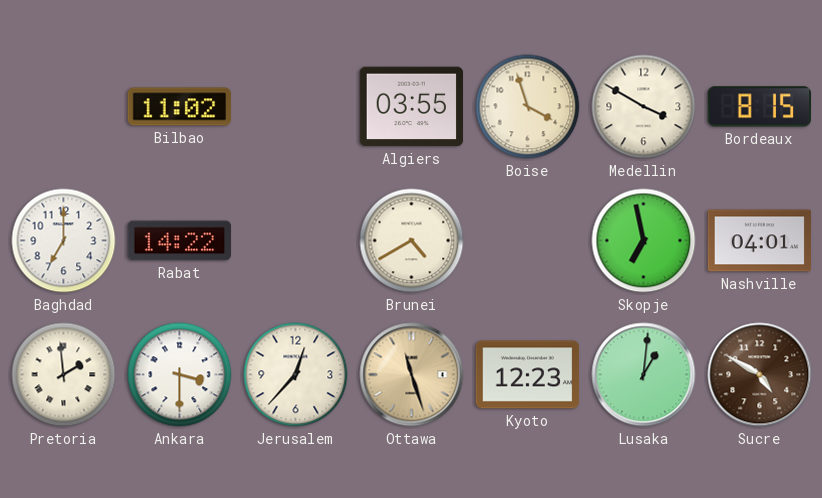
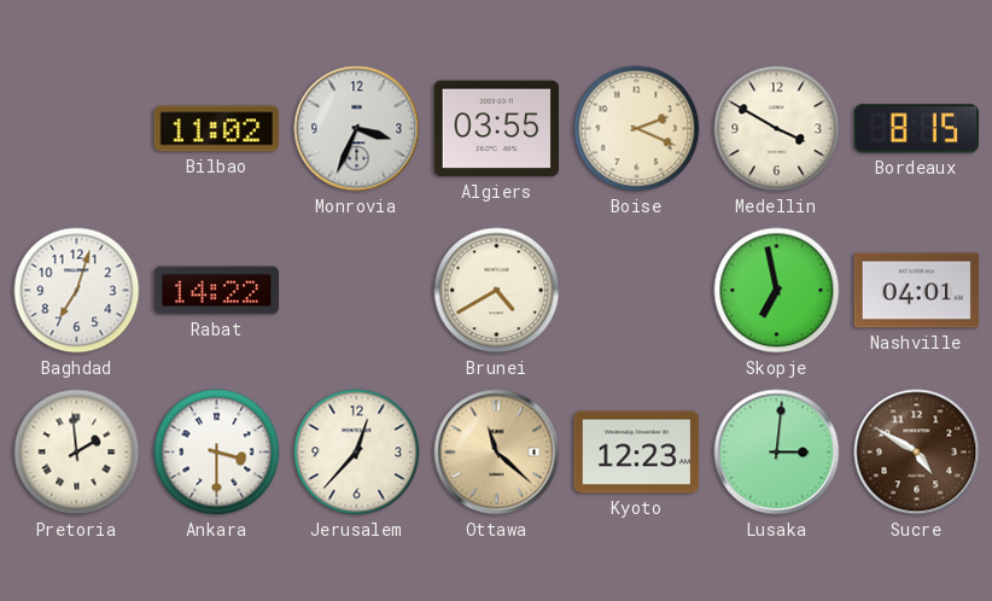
Monrovia: none -> 3:34 (357, 129)
Boise: 3:57 -> 2:19 (637, 129)
Baghdad: 7:00 -> 7:03 (77, 291)
Ottawa: 11:27 -> 11:22 (497, 453)
Lusaka: 1:01 -> 3:01 (777, 453)
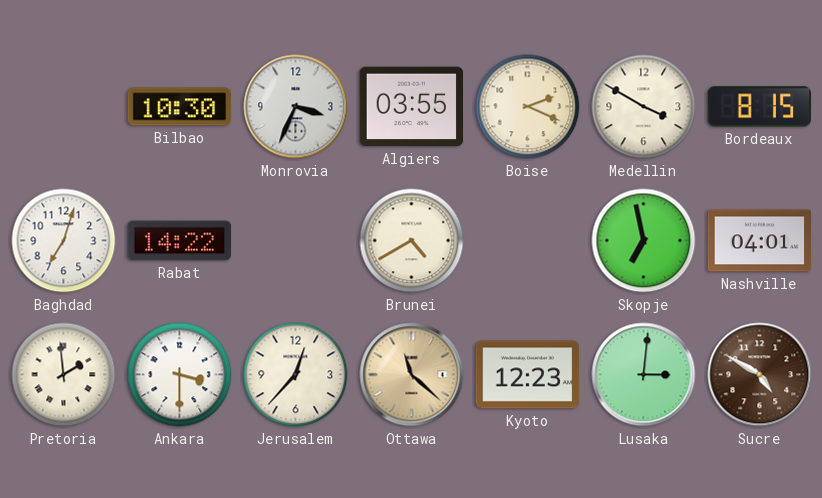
Bilbao: 11:02 -> 10:30 (180, 107)
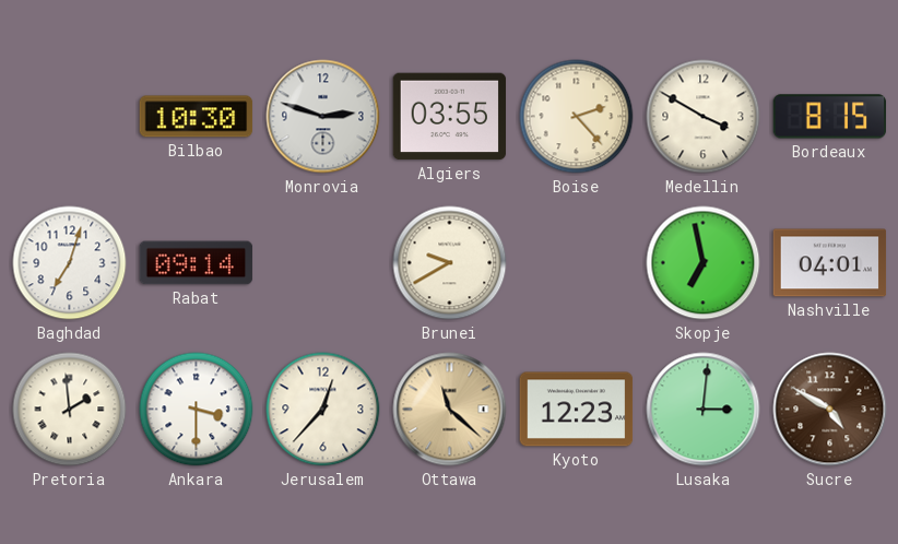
Monrovia: 3:34 -> 2:48 (323, 117)
Boise: 2:19 -> 2:23 (577, 117)
Rabat: 14:22 -> 09:14 (197, 263)
Brunei: 4:40 -> 9:40 (450, 263)
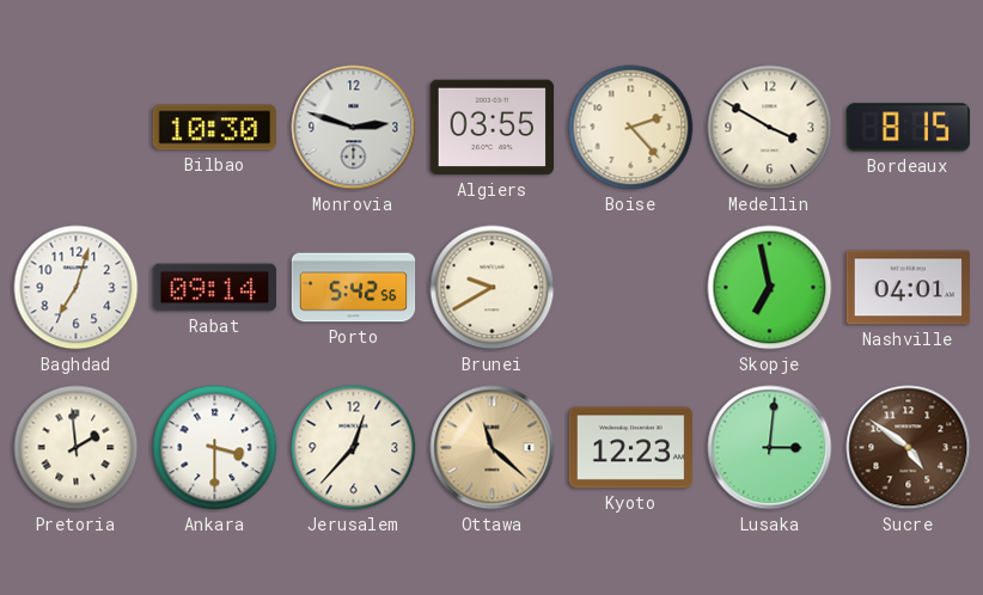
Porto: none -> 5:42 (354, 288)
Sucre: 4:50 -> 4:51 (909, 448)
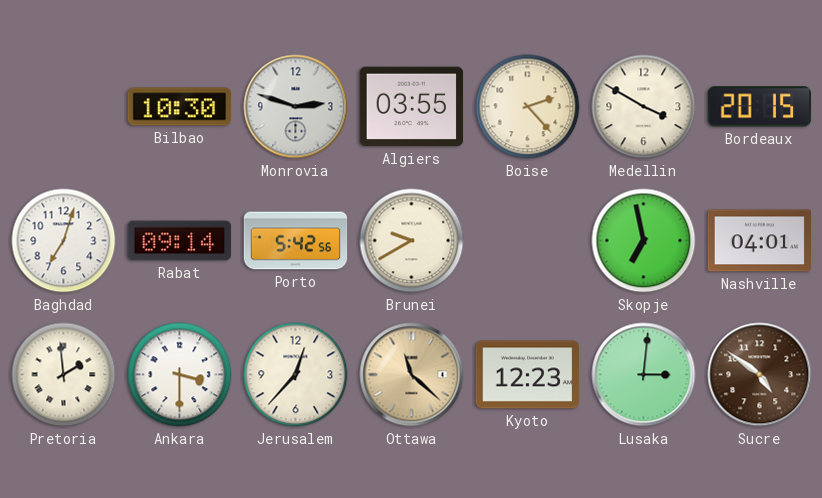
Bordeaux: 8:15 -> 20:15 (760, 107)
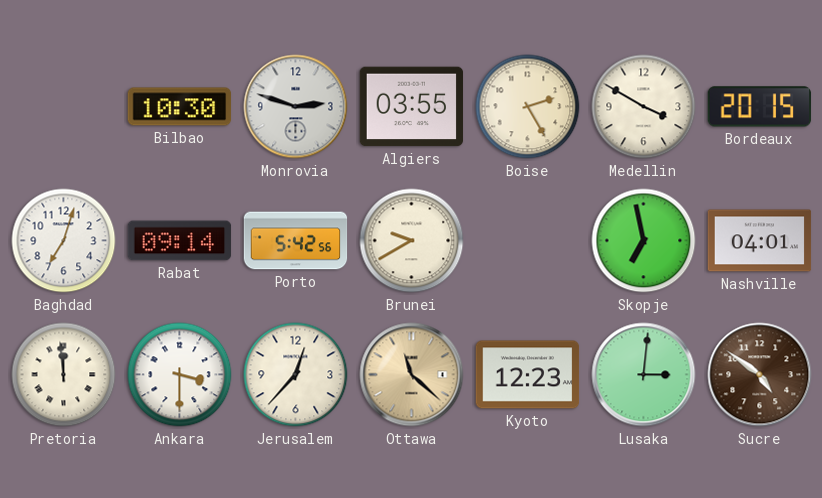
Boise: 2:23 -> 2:25 (528, 107)
Pretoria: 1:59 -> 11:59 (64, 375)
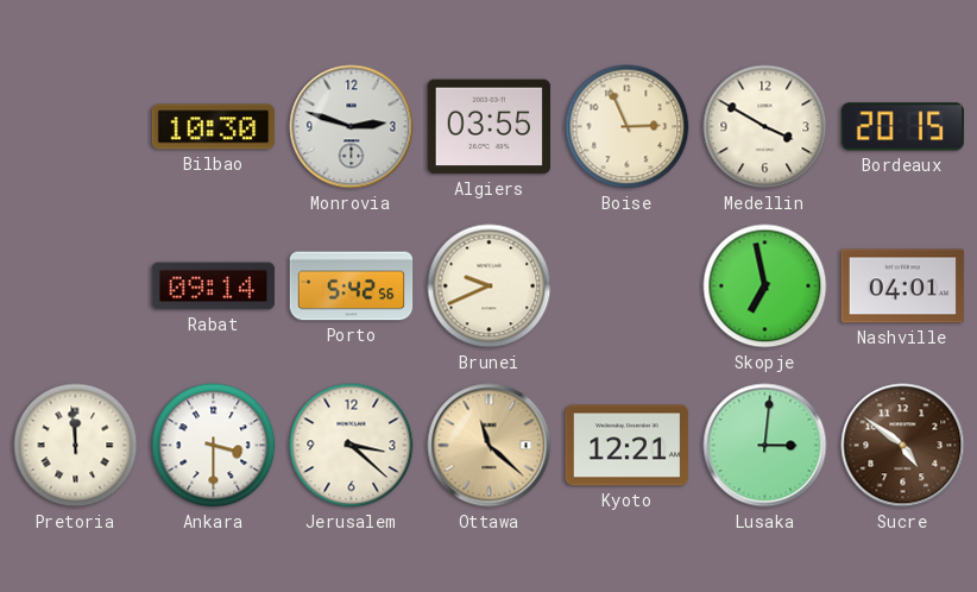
Boise: 2:25 -> 2:56 (628, 127)
Baghdad: 7:03 -> none (64, 241)
Brunei: 9:40 -> 9:41 (490, 286)
Jerusalem: 12:37 -> 3:22 (352, 446)
Kyoto: 12:23 -> 12:21 (628, 446)
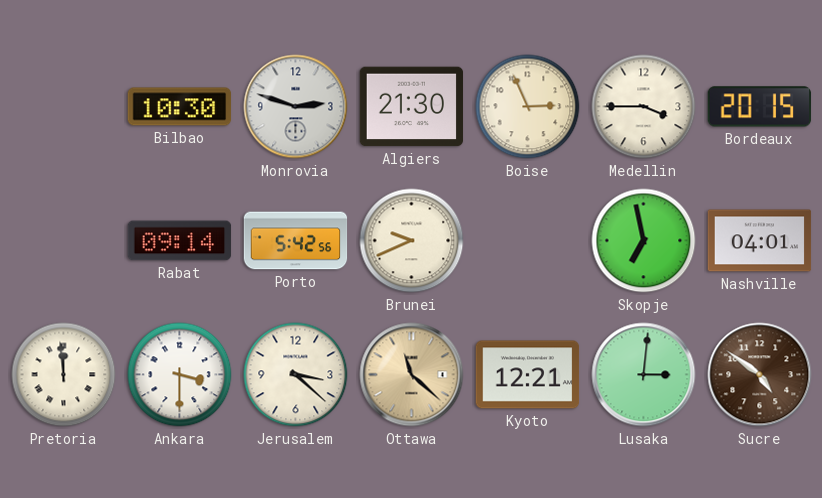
Algiers: 03:55 -> 21:30 (412, 107)
Medellin: 3:50 -> 3:45 (644, 107)
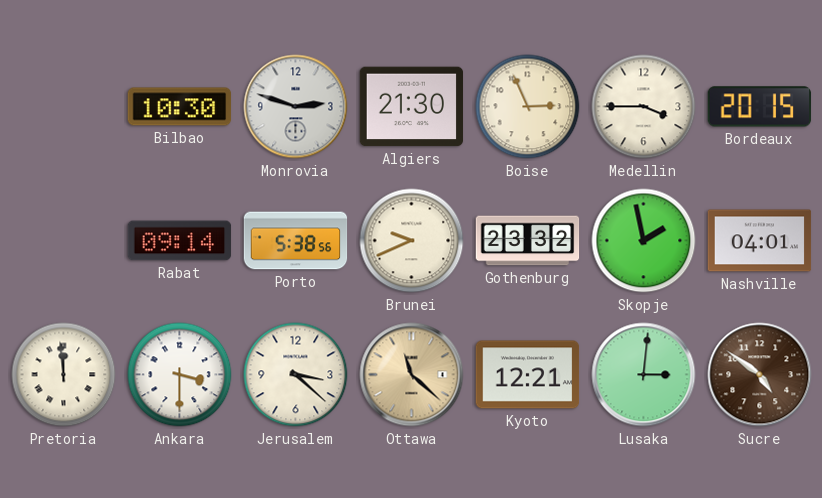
Porto: 5:42 -> 5:38 (296, 241)
Gothenburg: none -> 23:32 (528, 241)
Skopje: 6:58 -> 1:58 (644, 241)
